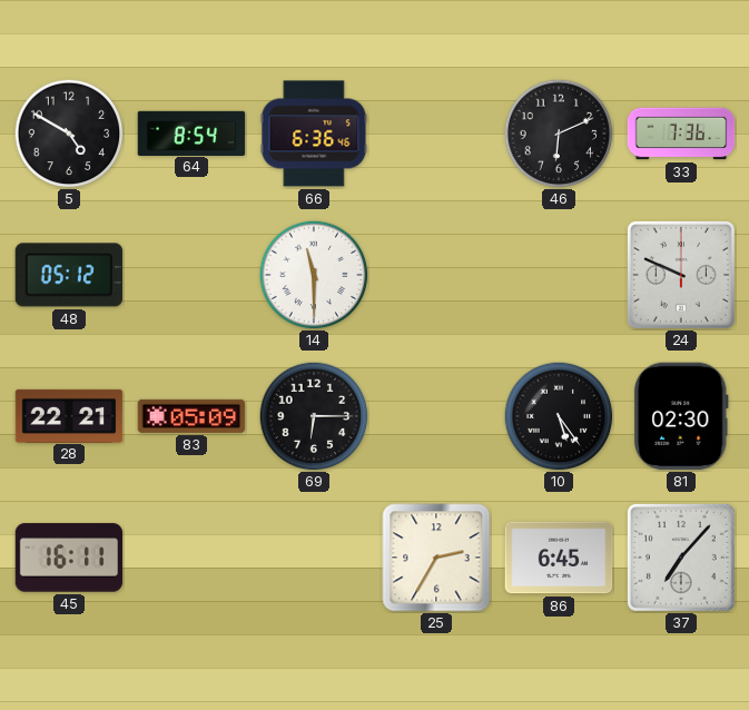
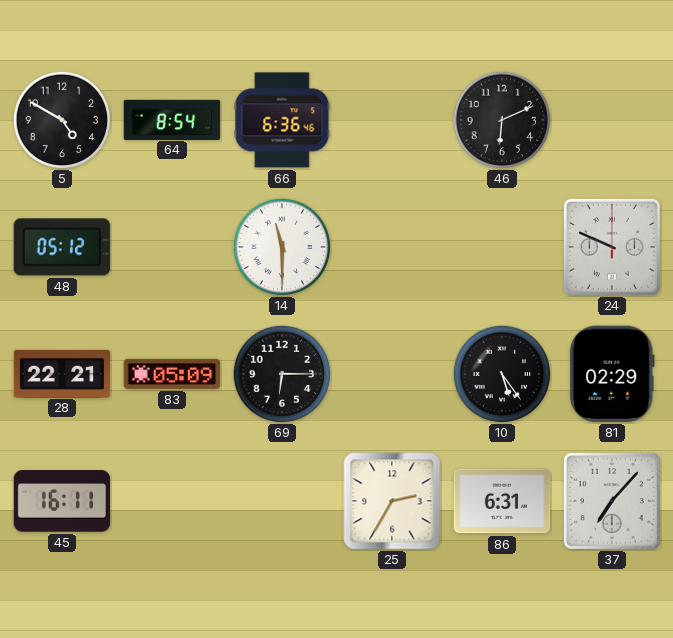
33: 7:36 -> none (681, 134)
81: 02:30 -> 02:29 (612, 374)
86: 6:45 -> 6:31 (502, 501)
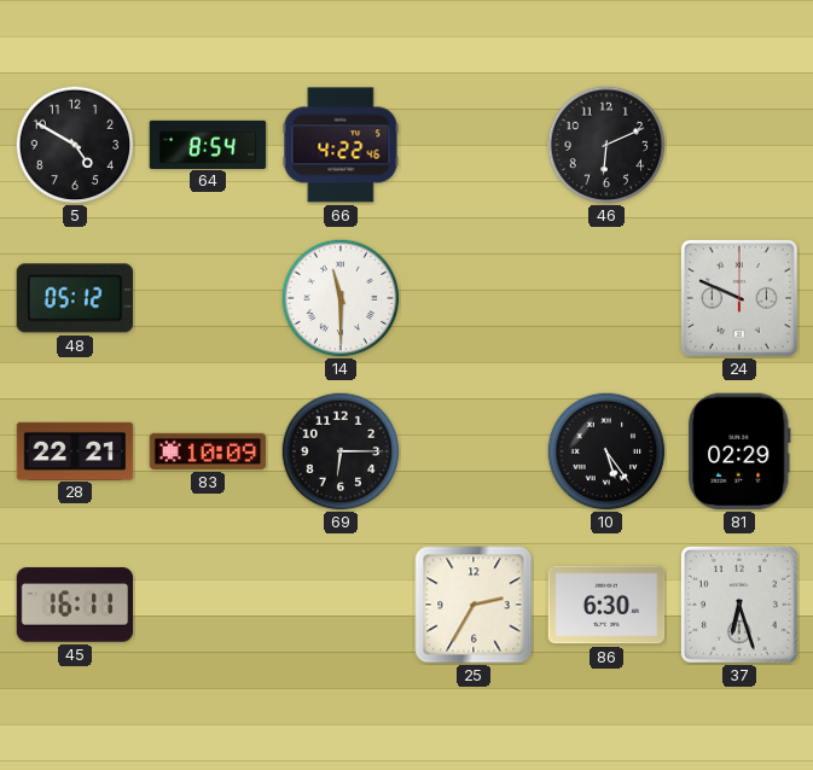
66: 6:36 -> 4:22 (341, 145)
83: 05:09 -> 10:09 (208, 451)
86: 6:31 -> 6:30 (606, 605)
37: 7:07 -> 6:27 (739, 605)
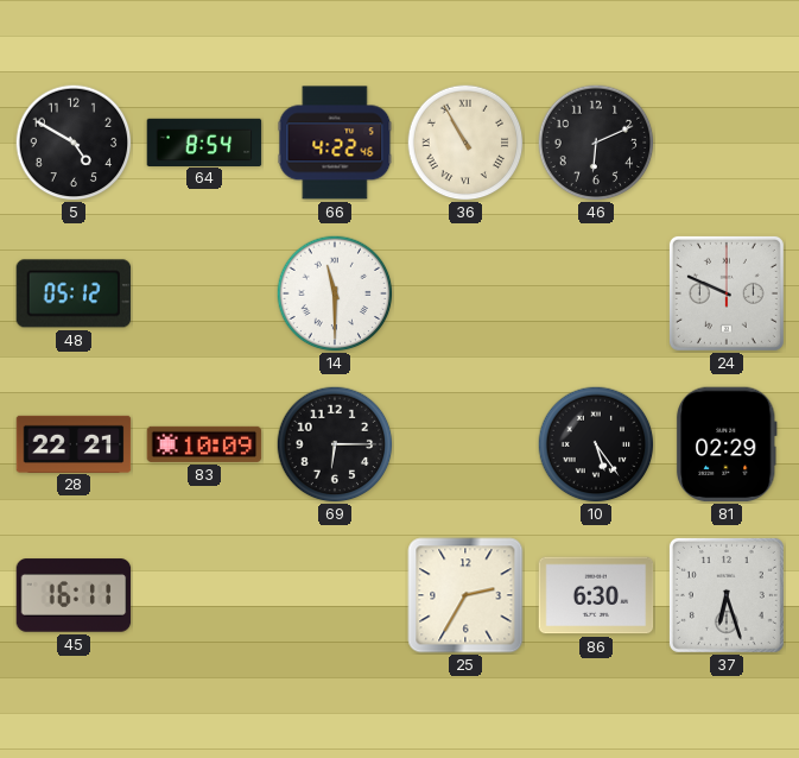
36: none -> 10:55 (465, 143)
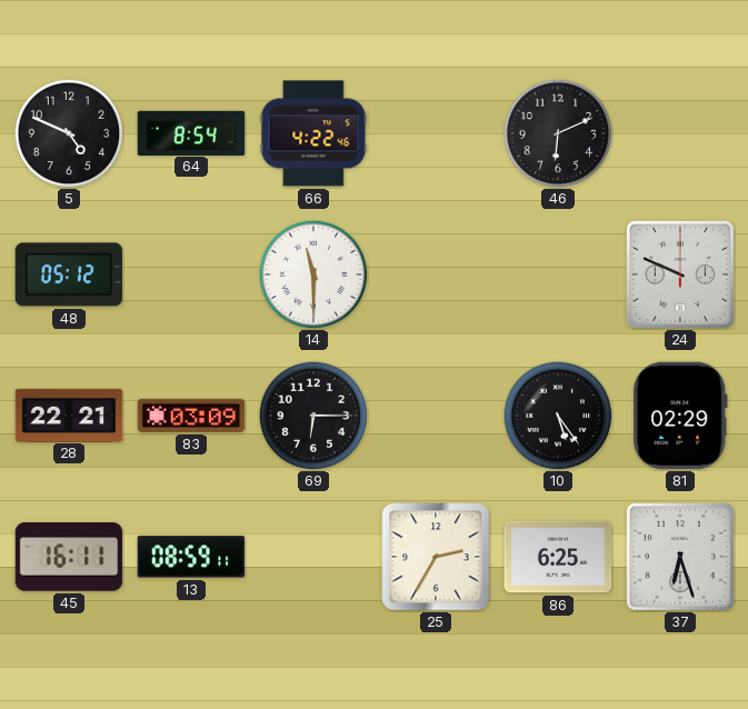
5: 4:50 -> 4:49 (69, 133)
36: 10:55 -> none (465, 143)
83: 10:09 -> 03:09 (191, 416)
13: none -> 08:59 (191, 557)
86: 6:30 -> 6:25 (558, 557)
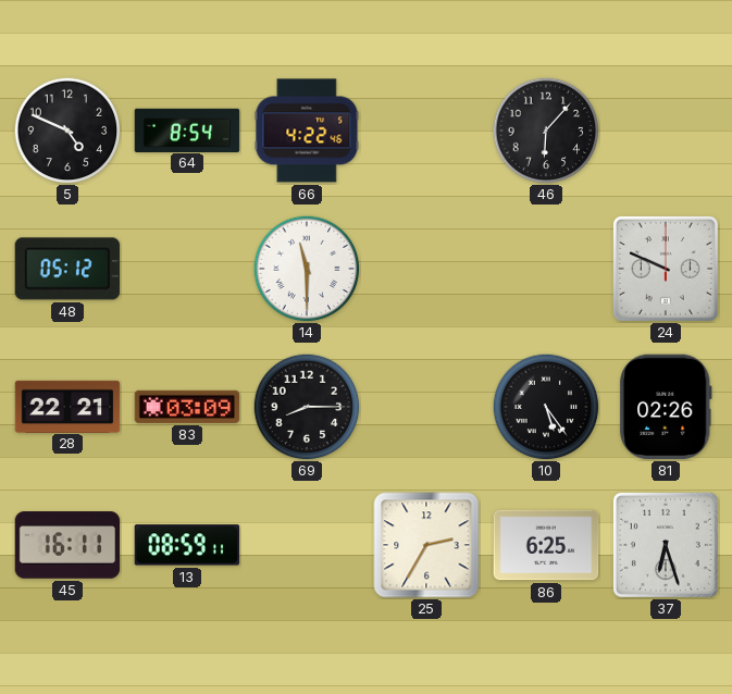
46: 6:11 -> 6:07 (546, 131)
69: 6:15 -> 8:15 (307, 407)
81: 02:29 -> 02:26 (666, 407)
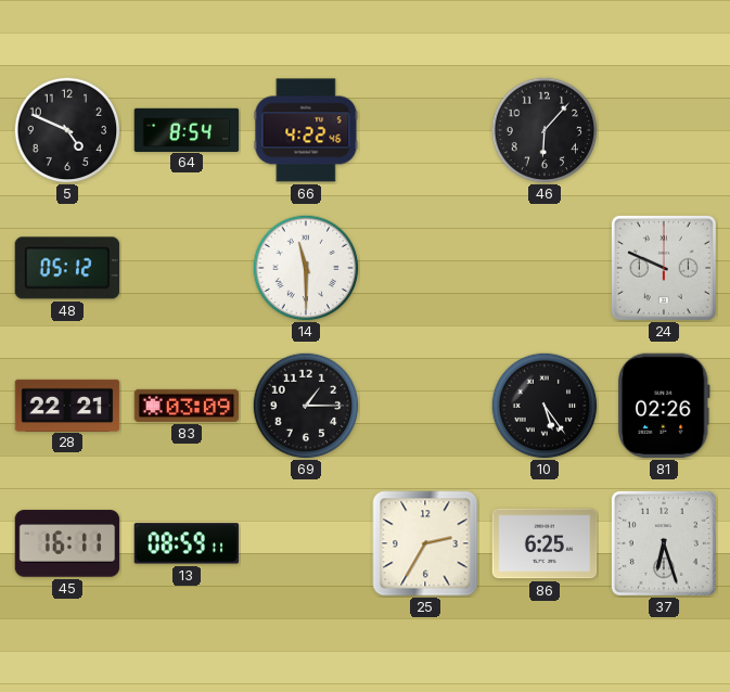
69: 8:15 -> 1:15 (306, 406)
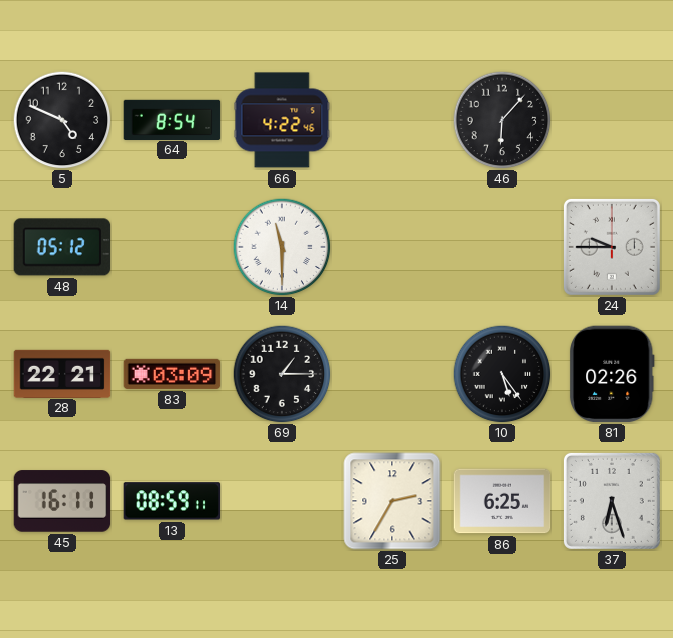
24: 9:49 -> 9:45 (612, 247)
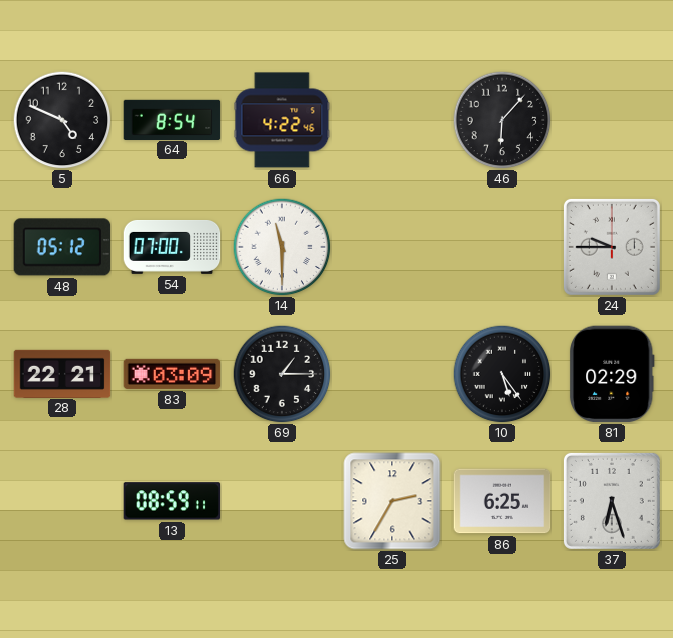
54: none -> 07:00 (172, 247)
81: 02:26 -> 02:29 (612, 374)
45: 16:11 -> none (62, 501)
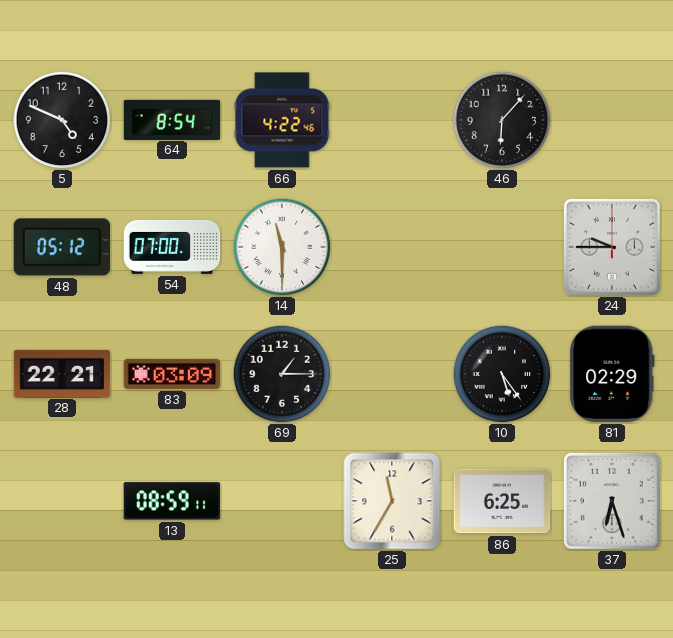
25: 2:35 -> 11:35 (392, 501)
